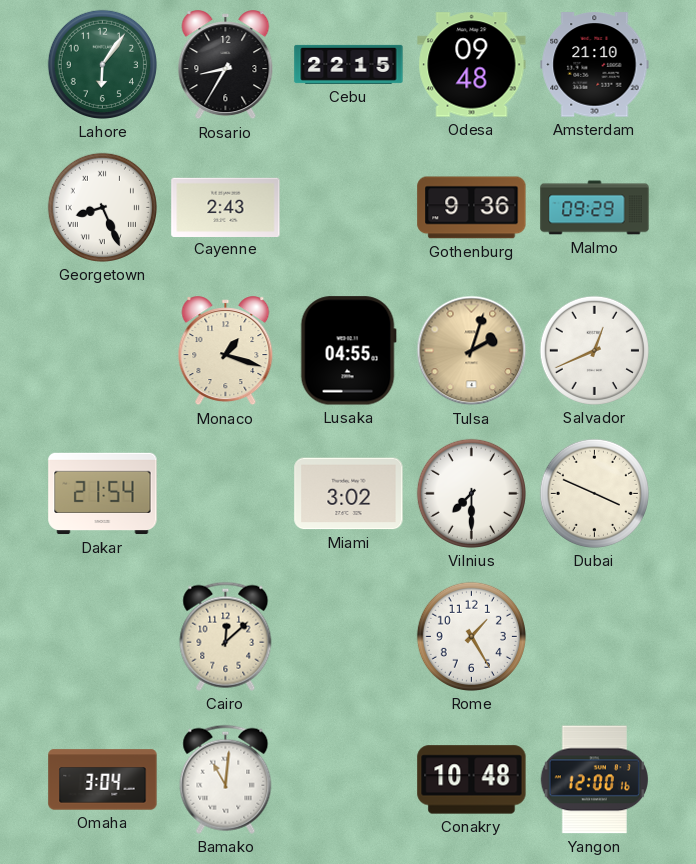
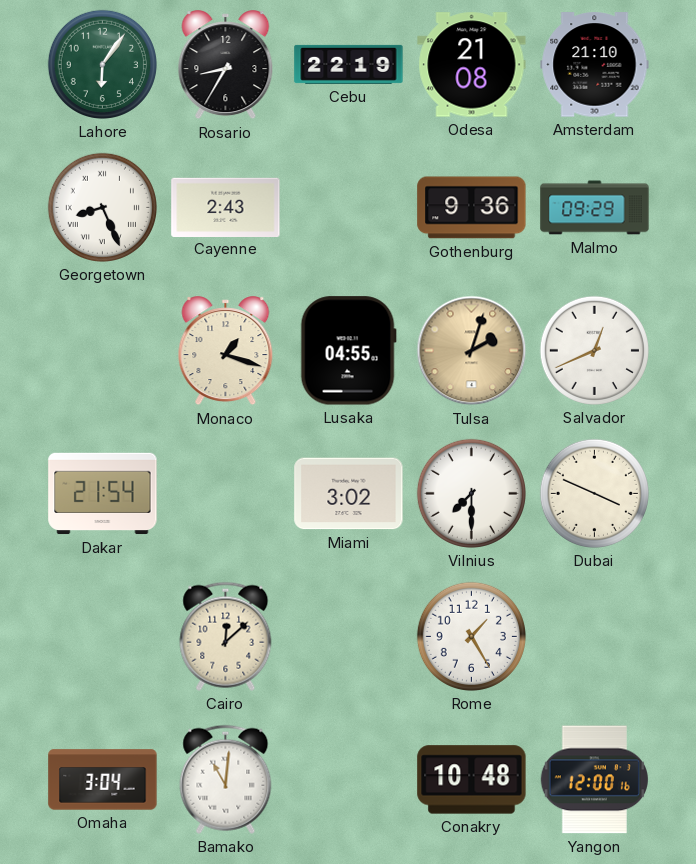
Cebu: 22:15 -> 22:19 (349, 64)
Odesa: 09:48 -> 21:08 (472, 65)
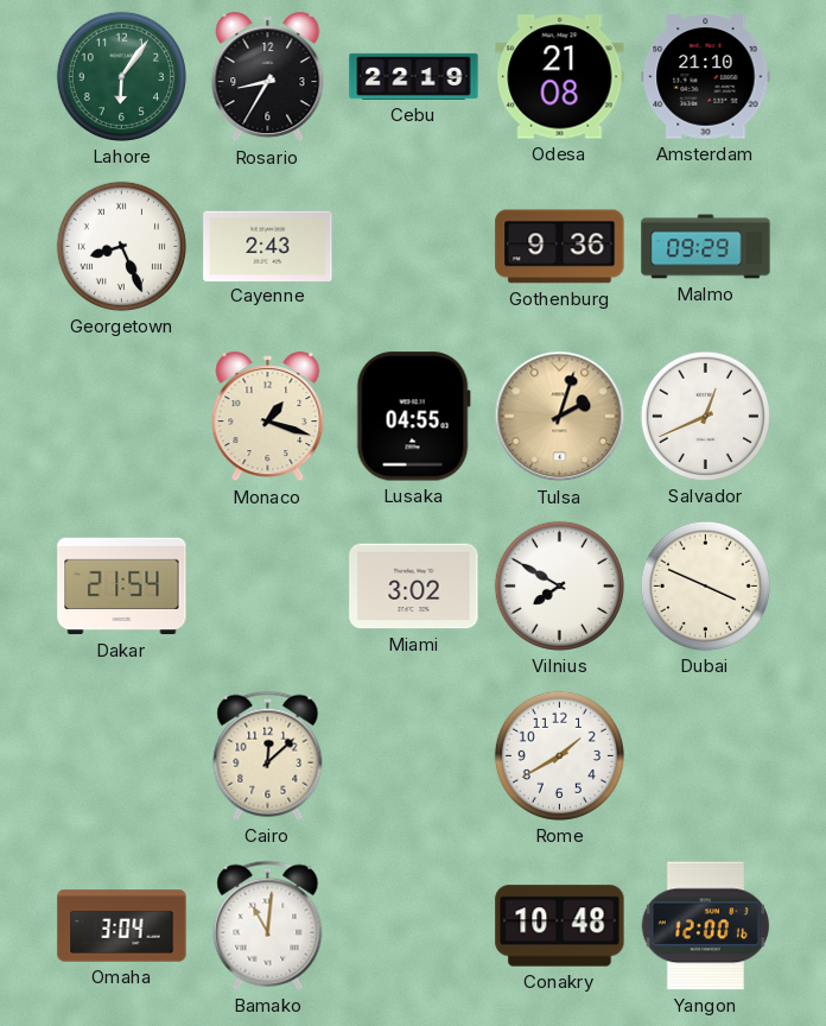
Vilnius: 7:30 -> 7:50 (559, 585)
Rome: 1:25 -> 1:40 (559, 755)
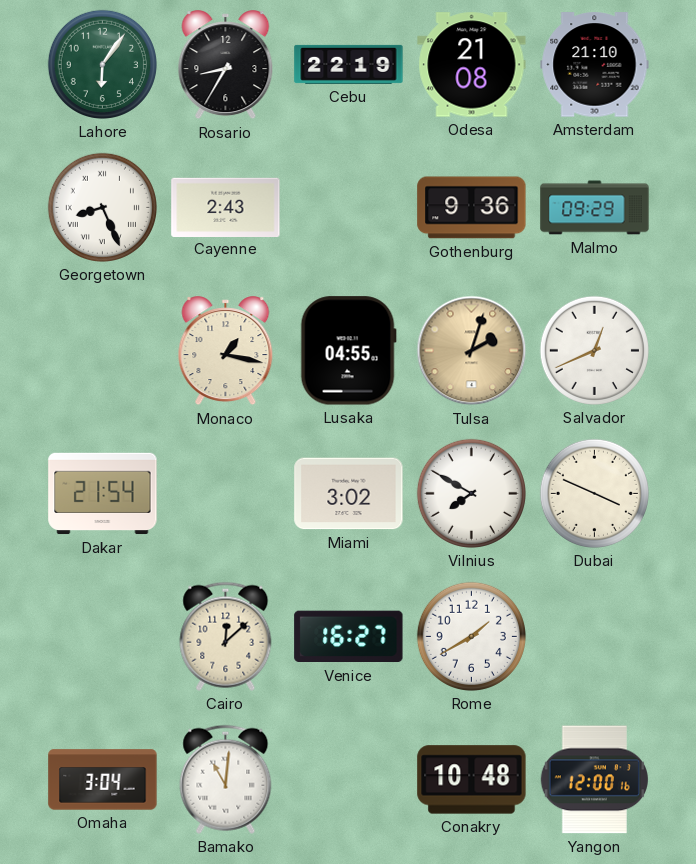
Monaco: 1:18 -> 1:17 (226, 351)
Venice: none -> 16:27 (349, 637)
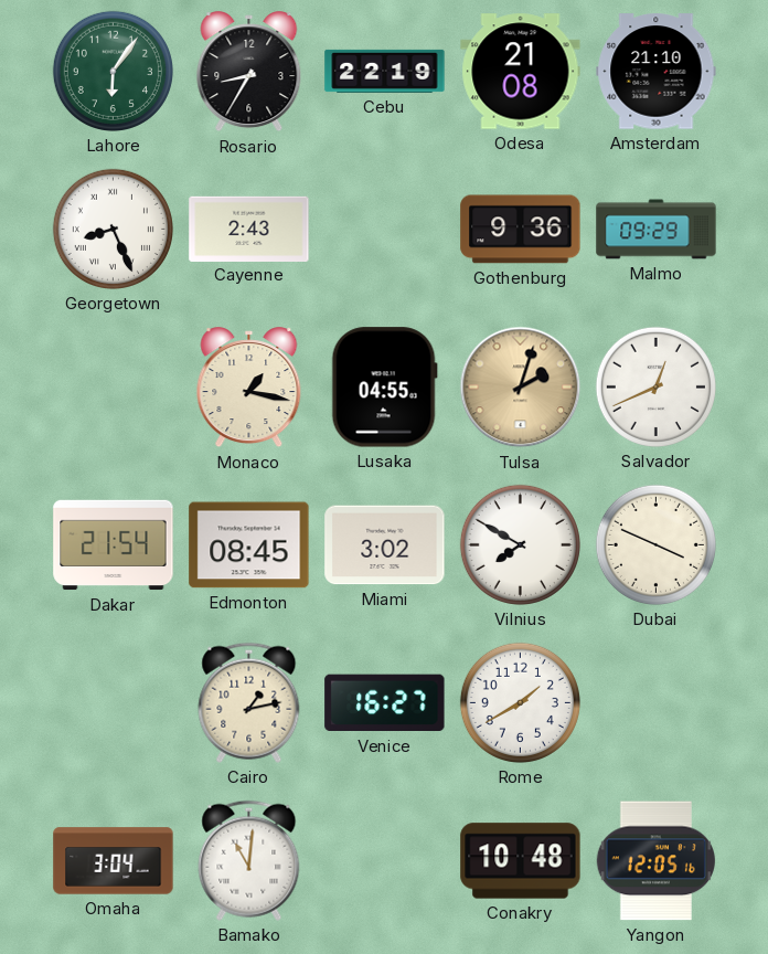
Edmonton: none -> 08:45 (249, 545)
Cairo: 12:08 -> 1:13 (249, 702)
Yangon: 12:00 -> 12:05 (655, 861)
